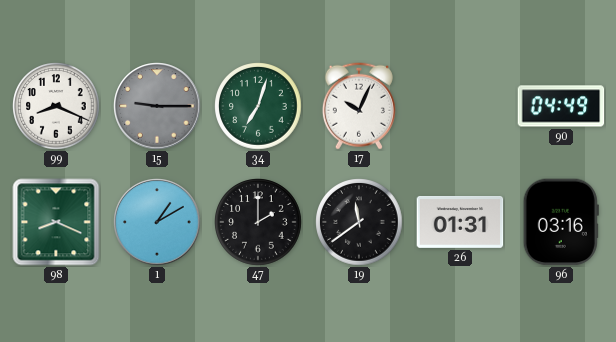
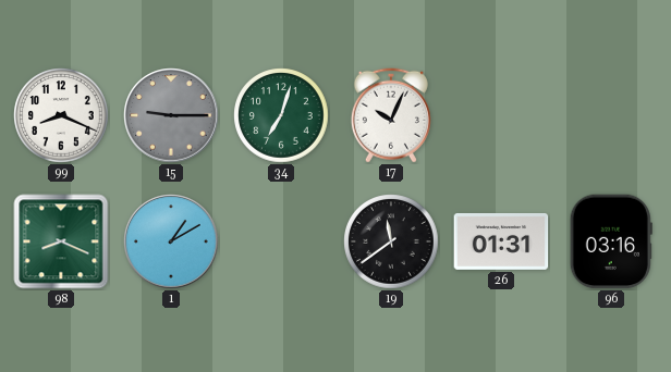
90: 04:49 -> none (561, 106)
47: 2:00 -> none (258, 222)
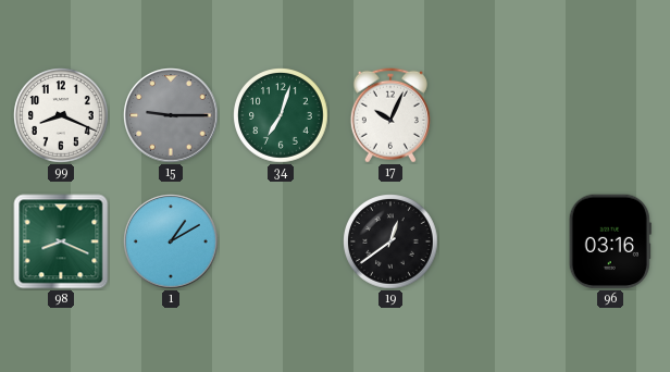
19: 11:39 -> 12:39 (390, 241)
26: 01:31 -> none (501, 241)
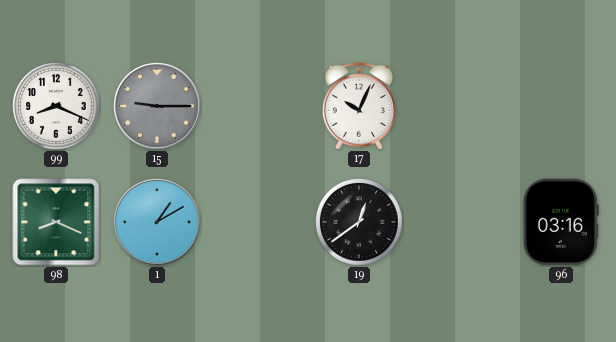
34: 7:03 -> none (281, 115)
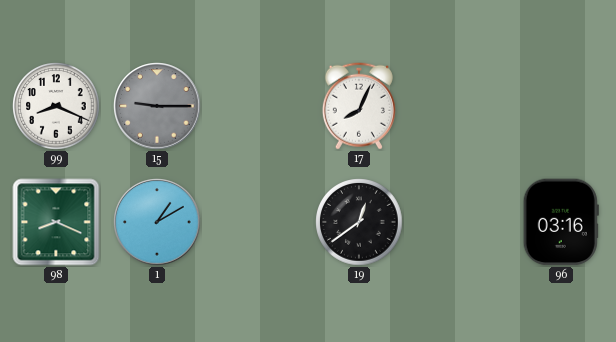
17: 10:04 -> 8:04 (359, 106)
